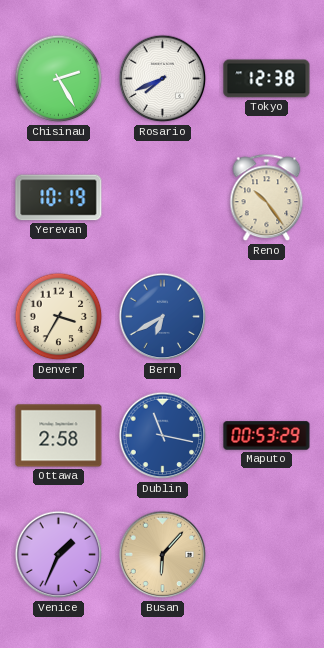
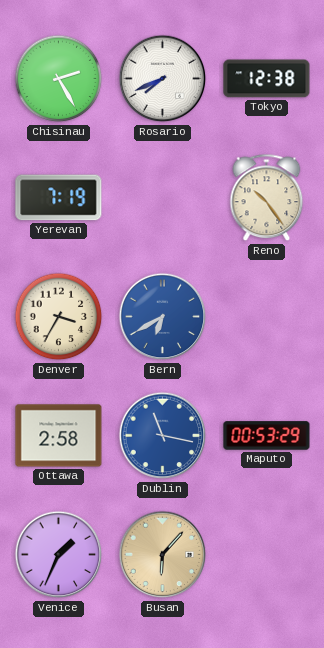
Yerevan: 10:19 -> 7:19 (59, 198)
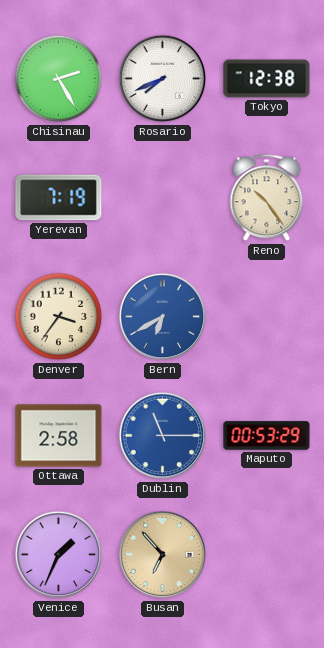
Denver: 3:35 -> 3:36 (59, 317)
Dublin: 11:17 -> 11:15 (163, 436)
Busan: 6:07 -> 6:53 (163, 555)
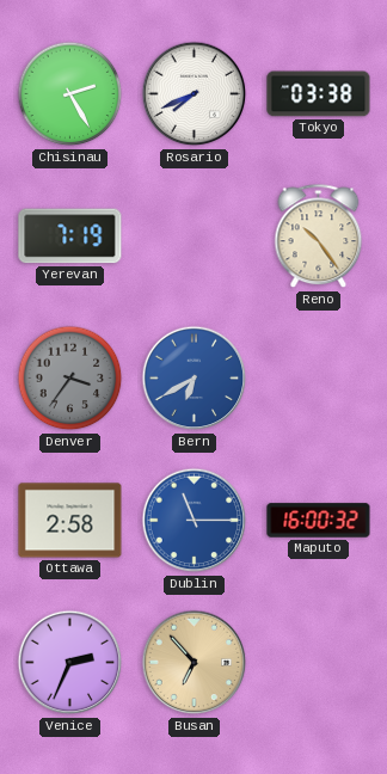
Tokyo: 12:38 -> 03:38 (319, 94)
Denver dial: cream -> grey (70, 379)
Maputo: 00:53 -> 16:00 (319, 521)
Venice: 1:34 -> 2:34 (70, 663)
